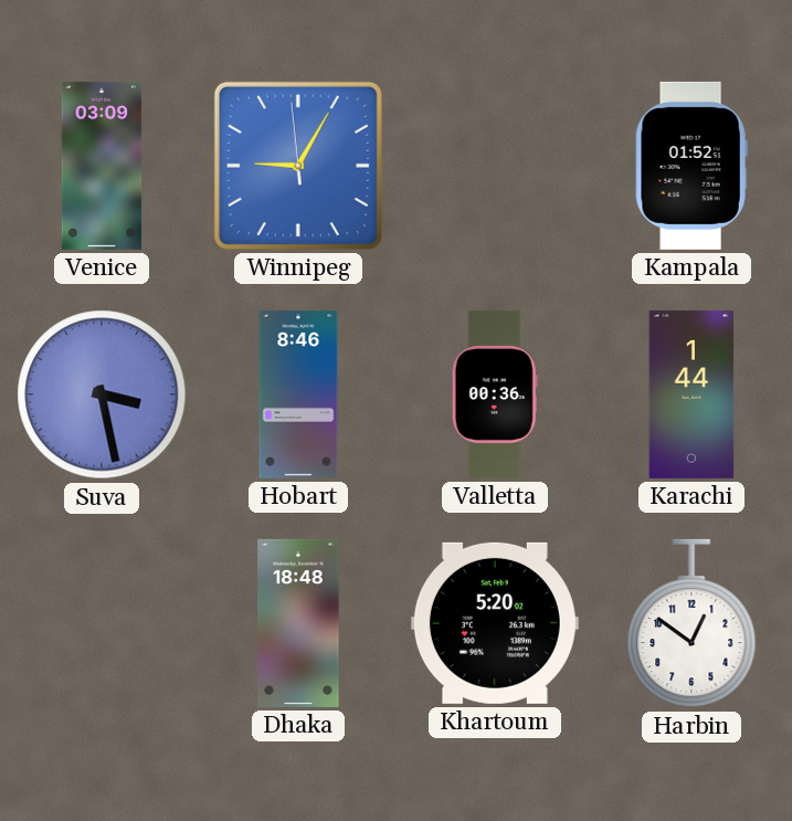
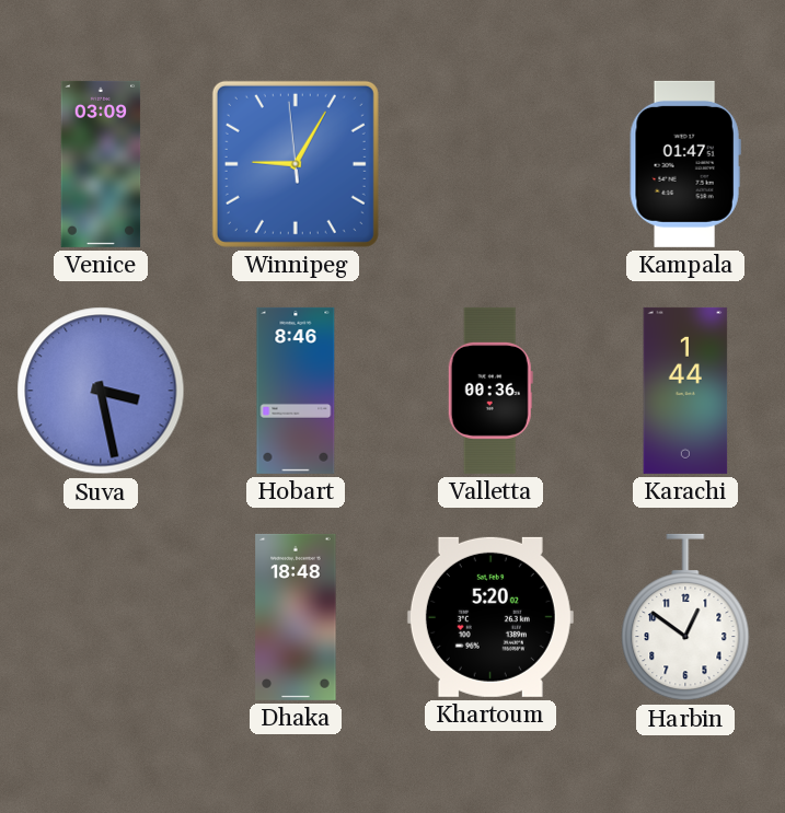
Kampala: 01:52 -> 01:47 (685, 164)
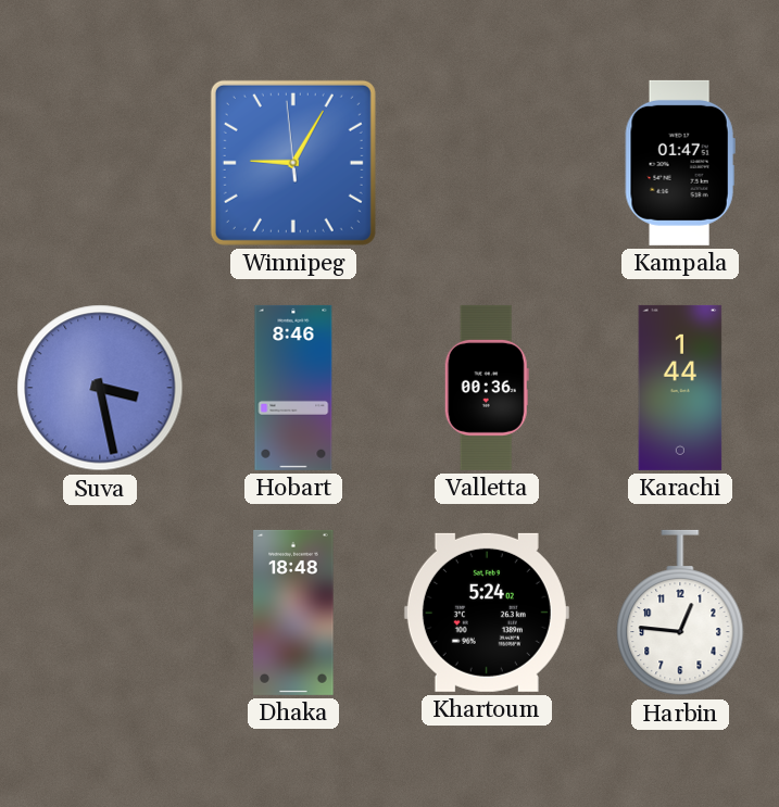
Venice: 03:09 -> none (101, 164)
Khartoum: 5:20 -> 5:24 (487, 613)
Harbin: 12:51 -> 12:46 (680, 613)
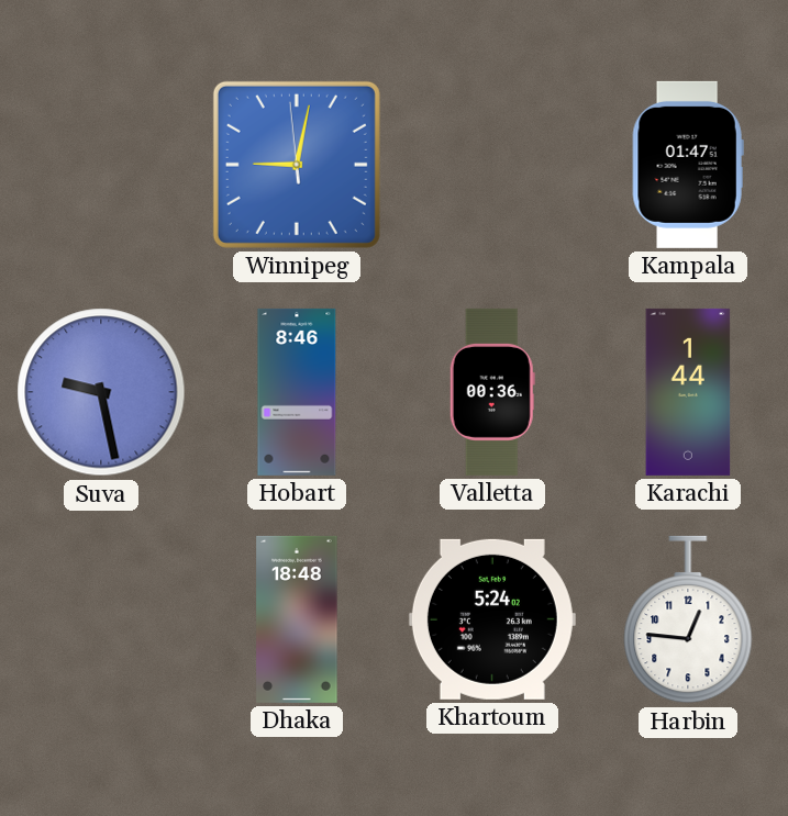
Winnipeg: 9:04 -> 9:01 (297, 165)
Suva: 3:28 -> 9:28 (101, 392)
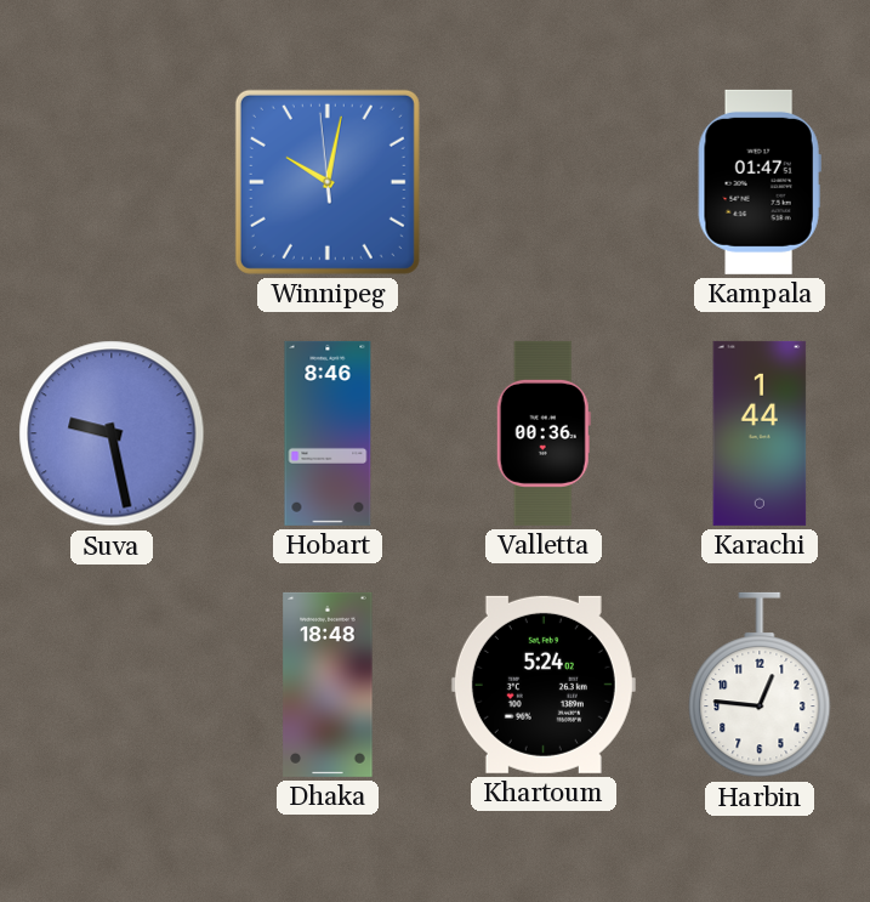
Winnipeg: 9:01 -> 10:01 (328, 182)
